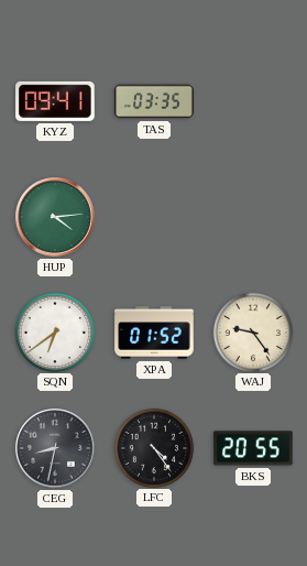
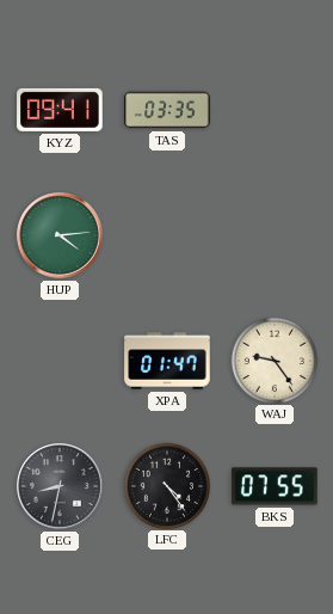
SQN: 6:39 -> none (54, 331)
XPA: 01:52 -> 01:47 (167, 361)
BKS: 20:55 -> 07:55 (275, 486)
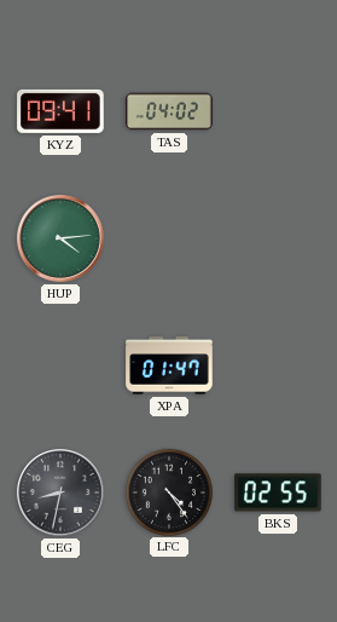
TAS: 03:35 -> 04:02 (169, 111)
WAJ: 9:24 -> none (273, 360)
BKS: 07:55 -> 02:55 (278, 493)
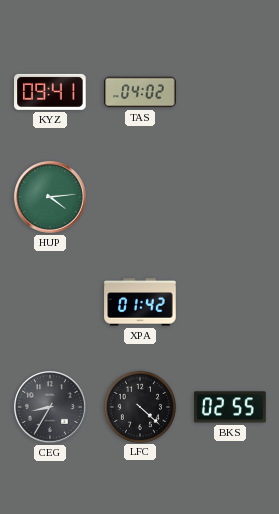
XPA: 01:47 -> 01:42 (140, 302)
CEG: 8:32 -> 8:35 (50, 407)
LFC: 4:24 -> 4:22 (139, 406)
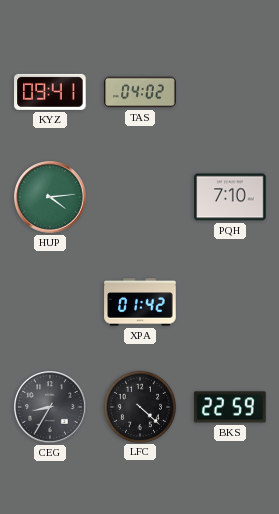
PQH: none -> 7:10 (230, 197)
BKS: 02:55 -> 22:59 (230, 407)
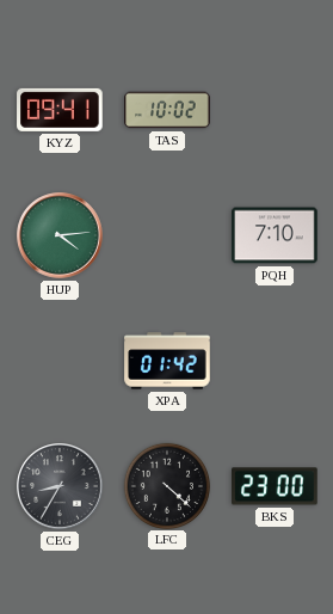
TAS: 04:02 -> 10:02 (167, 110)
BKS: 22:59 -> 23:00 (275, 486)
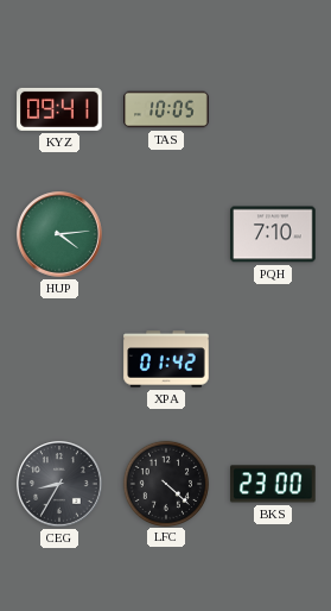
TAS: 10:02 -> 10:05 (166, 109)
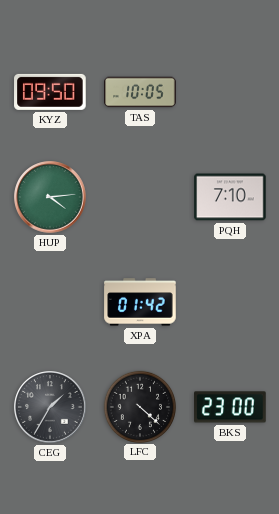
KYZ: 09:41 -> 09:50 (50, 92)
CEG: 8:35 -> 1:35 (50, 407)
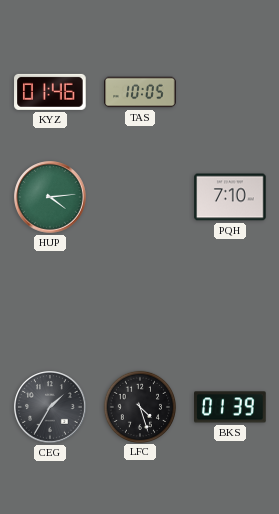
KYZ: 09:50 -> 01:46 (50, 92)
XPA: 01:42 -> none (140, 302)
LFC: 4:22 -> 4:27 (139, 406)
BKS: 23:00 -> 01:39 (230, 407)
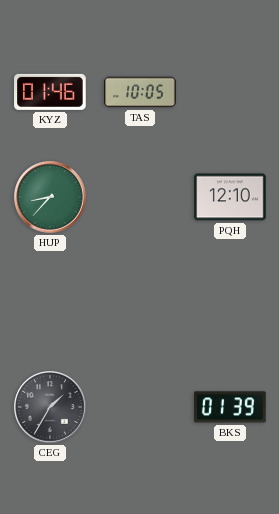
HUP: 4:14 -> 8:37 (50, 197)
PQH: 7:10 -> 12:10 (230, 197)
LFC: 4:27 -> none (139, 406)
